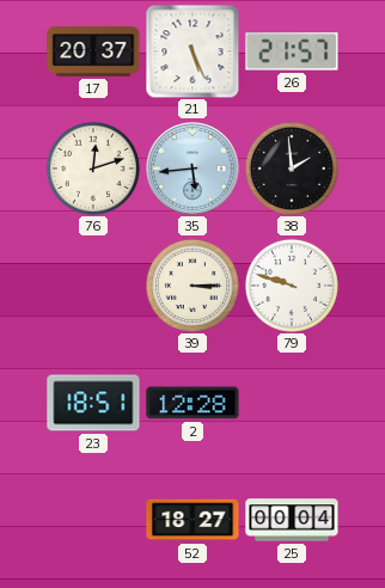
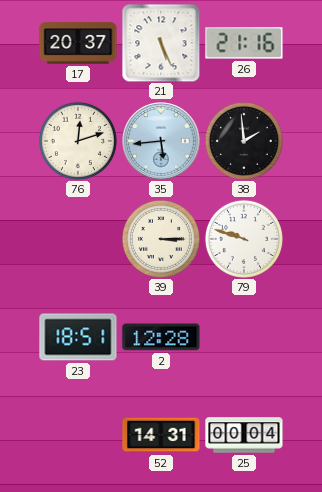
26: 21:57 -> 21:16 (244, 43)
52: 18:27 -> 14:31 (161, 435)
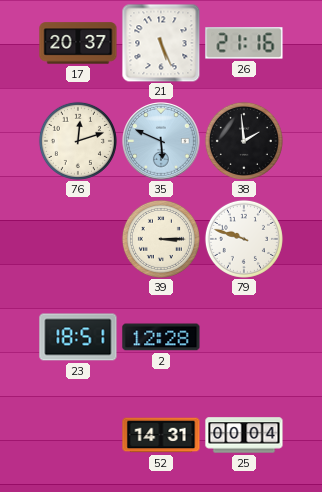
35: 5:44 -> 5:49 (161, 141)
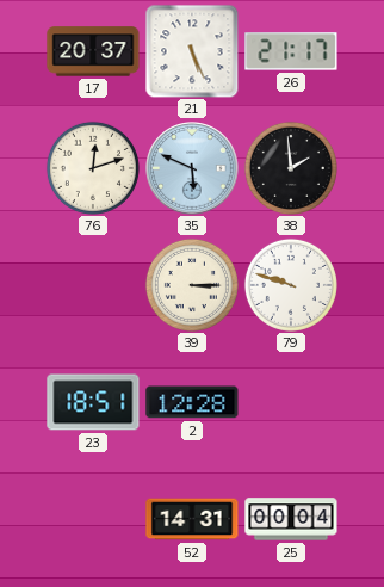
26: 21:16 -> 21:17 (291, 51)
